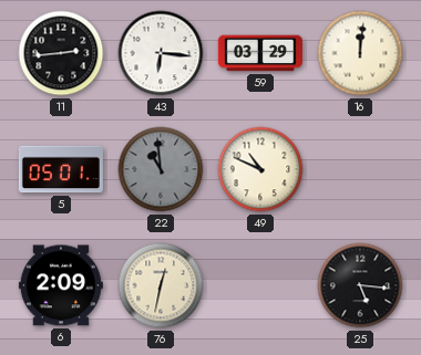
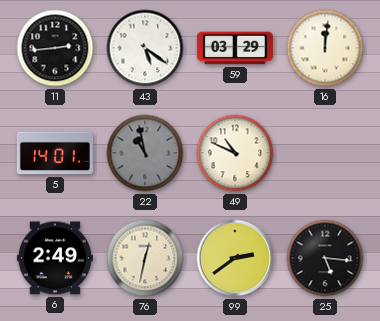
43: 6:16 -> 5:21 (145, 48)
5: 05:01 -> 14:01 (55, 153)
22: 10:59 -> 10:58 (145, 153)
6: 2:09 -> 2:49 (55, 258)
99: none -> 2:39 (235, 258)
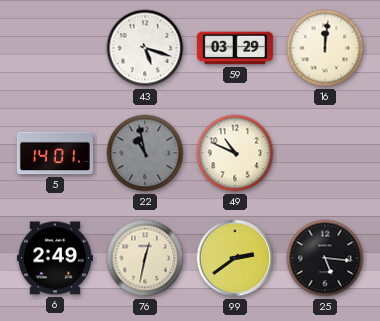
11: 2:44 -> none (55, 48)
43: 5:21 -> 5:18 (145, 48)
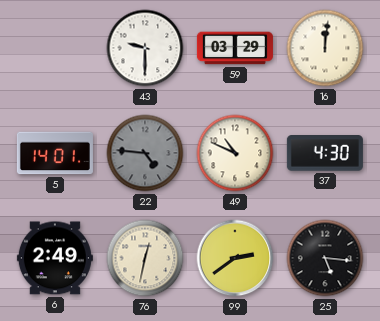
43: 5:18 -> 9:30 (145, 48)
22: 10:58 -> 4:46 (145, 153)
37: none -> 4:30 (325, 154)
